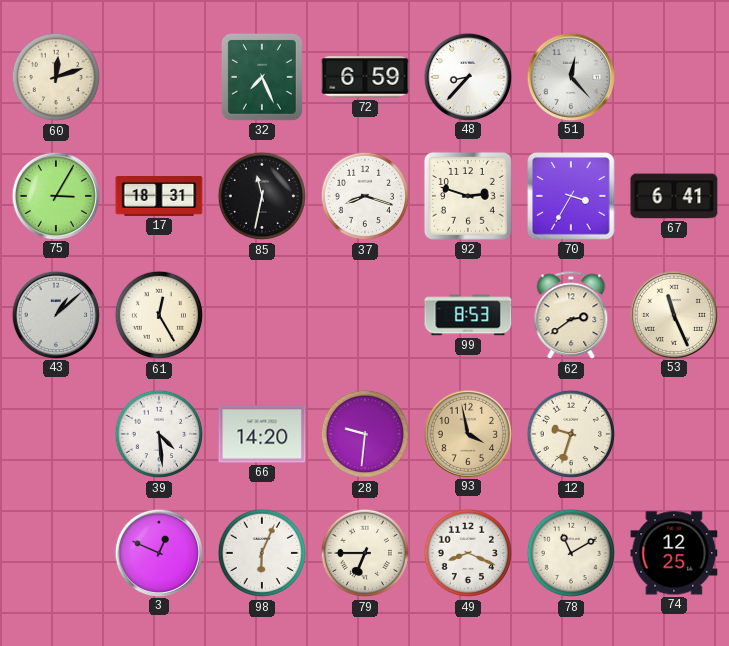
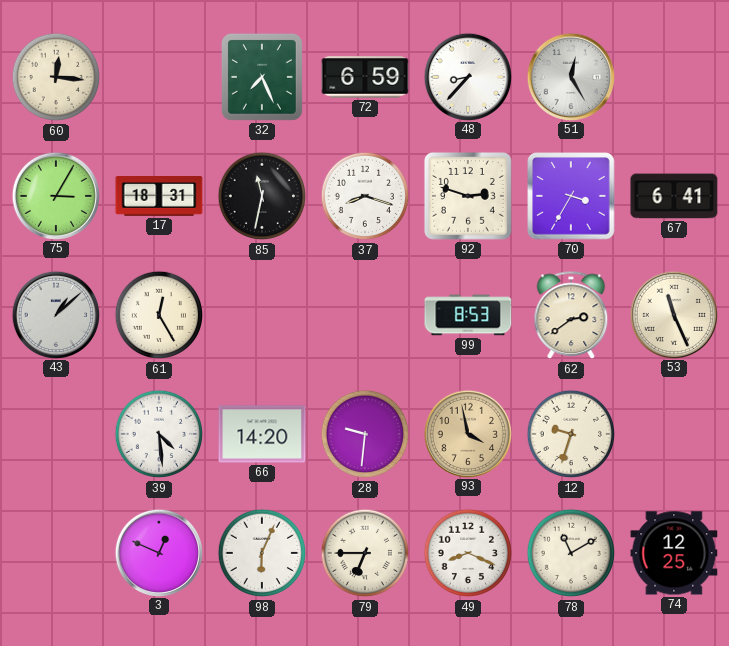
60: 12:12 -> 12:16 (56, 77)
51: 12:23 -> 12:25 (570, 76)
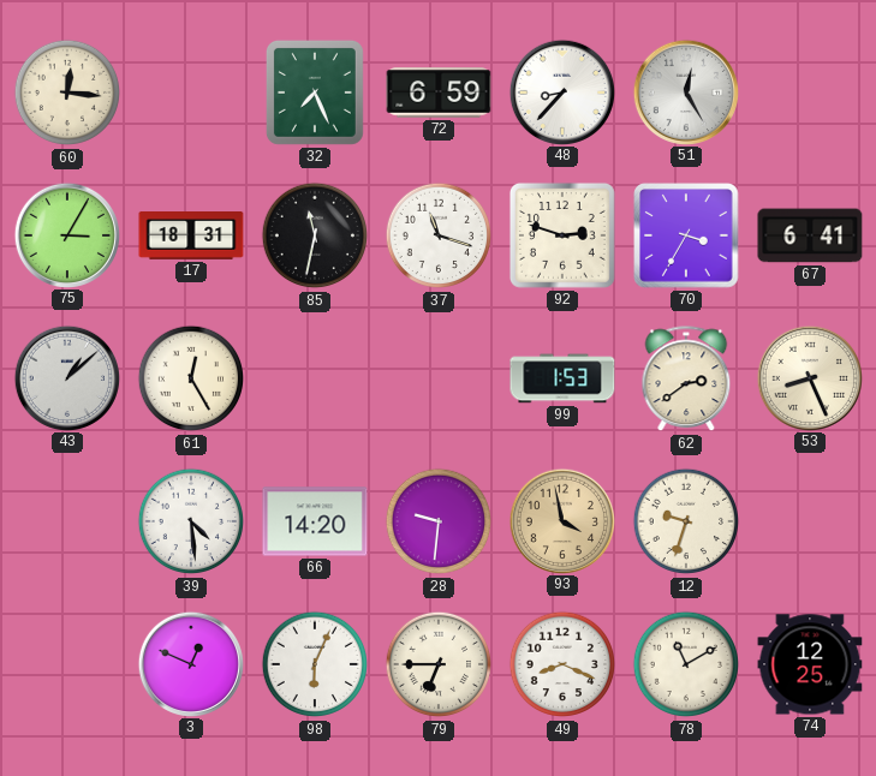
37: 8:18 -> 11:18 (439, 235)
99: 8:53 -> 1:53 (562, 378)
53: 11:26 -> 8:26 (809, 377)
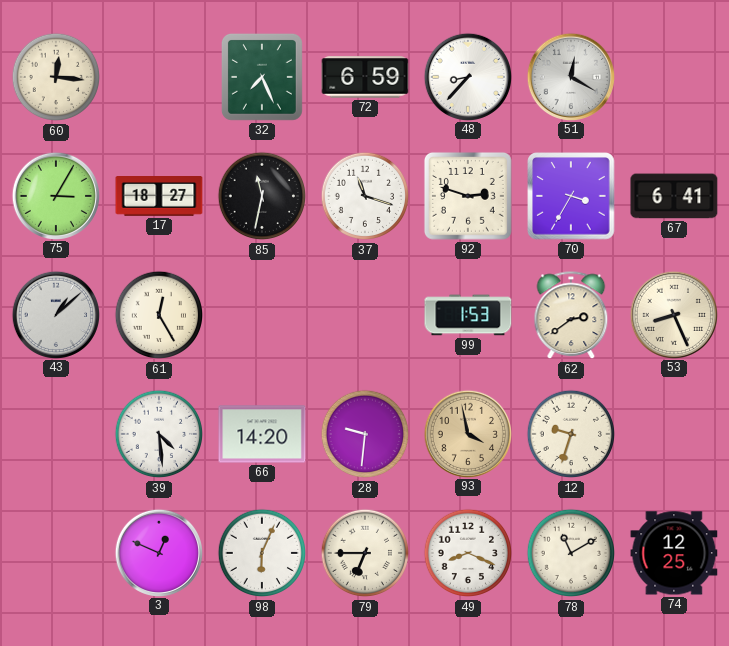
51: 12:25 -> 12:20 (570, 76)
17: 18:31 -> 18:27 (159, 197)
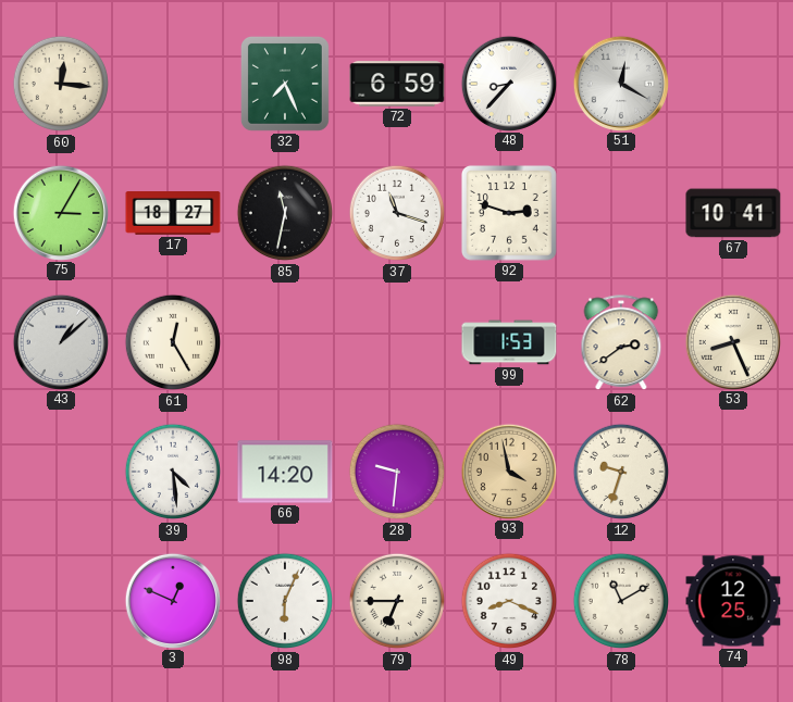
70: 3:35 -> none (571, 196)
67: 6:41 -> 10:41 (733, 213)
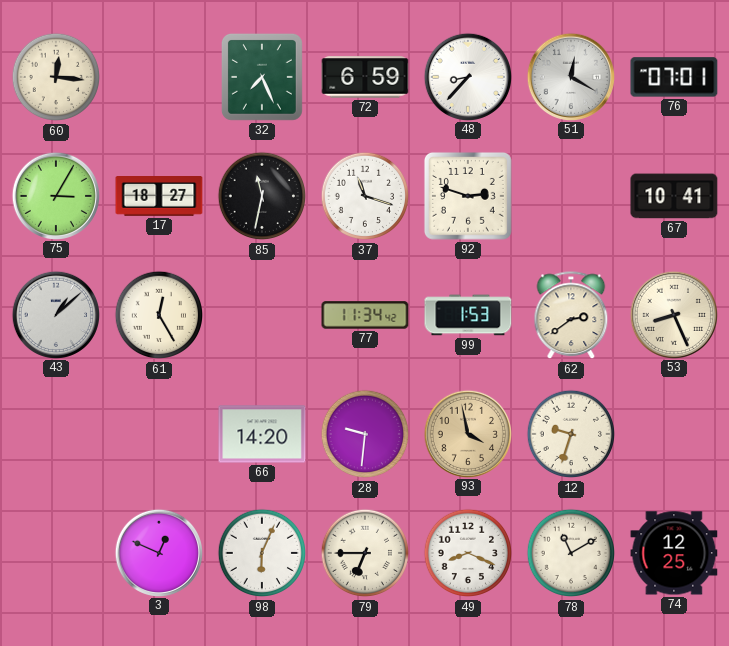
76: none -> 07:01 (674, 77)
77: none -> 11:34 (365, 315)
39: 4:29 -> none (173, 472)
